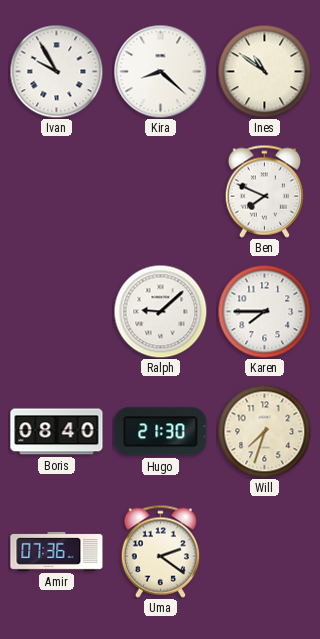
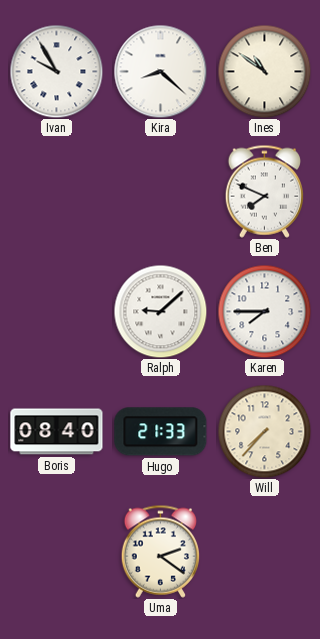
Hugo: 21:30 -> 21:33 (161, 432)
Will: 7:33 -> 7:37 (264, 431)
Amir: 07:36 -> none (57, 551)
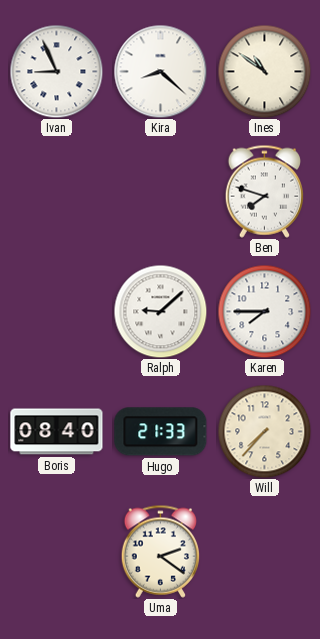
Ivan: 9:55 -> 8:56 (56, 71)
Ben: 7:49 -> 7:48 (264, 191)
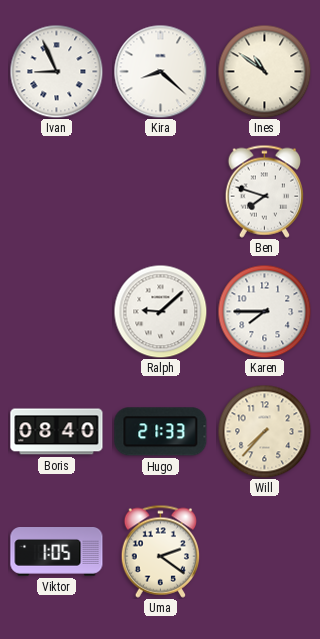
Viktor: none -> 1:05 (57, 552)
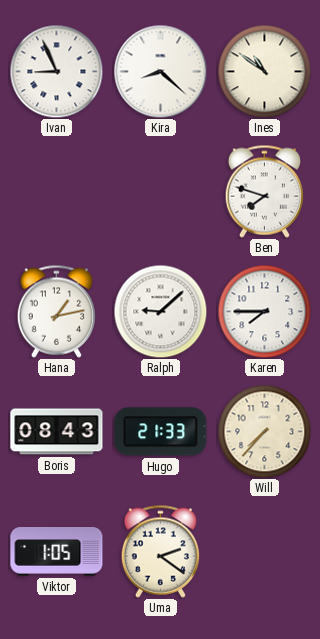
Hana: none -> 1:13 (56, 311)
Boris: 08:40 -> 08:43 (57, 432)
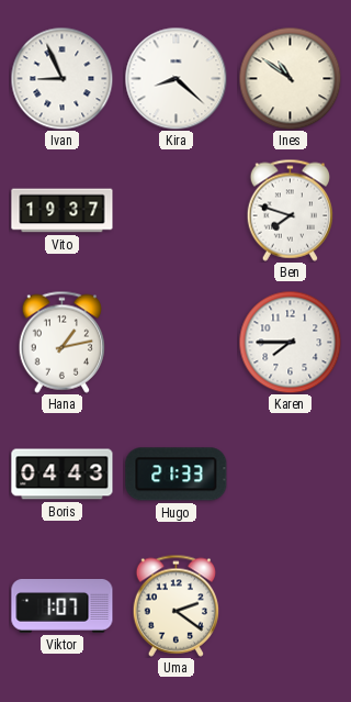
Vito: none -> 19:37 (63, 211)
Ralph: 9:08 -> none (160, 311)
Boris: 08:43 -> 04:43 (63, 475)
Will: 7:37 -> none (264, 431)
Viktor: 1:05 -> 1:07 (63, 606)
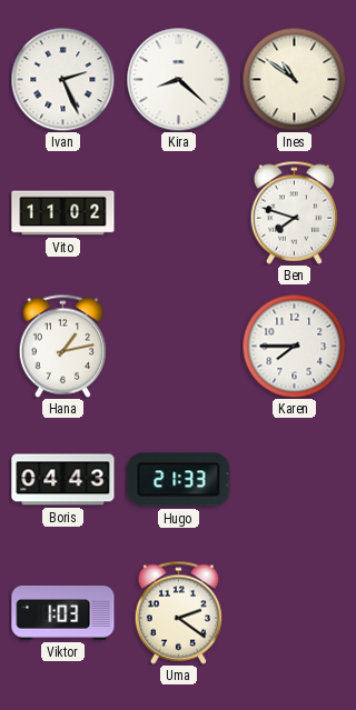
Ivan: 8:56 -> 2:26 (62, 79)
Vito: 19:37 -> 11:02 (63, 213)
Viktor: 1:07 -> 1:03 (63, 613)
